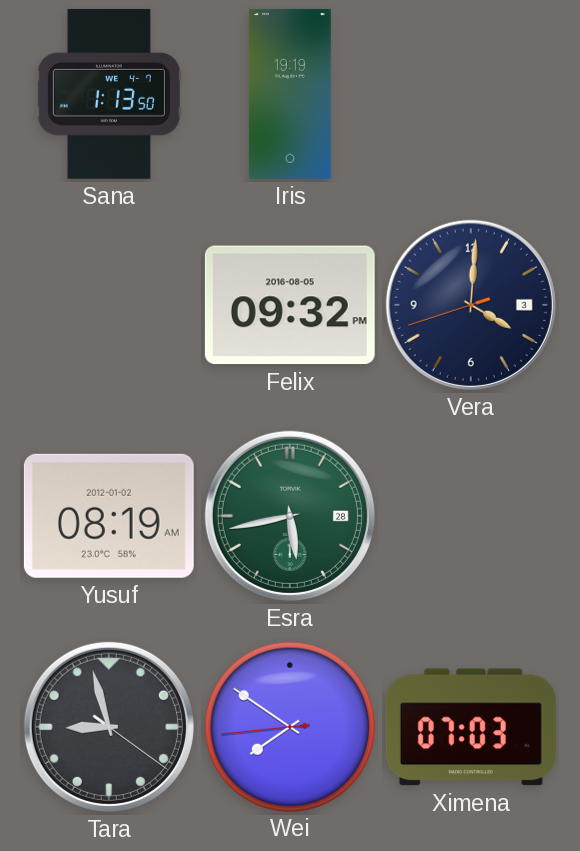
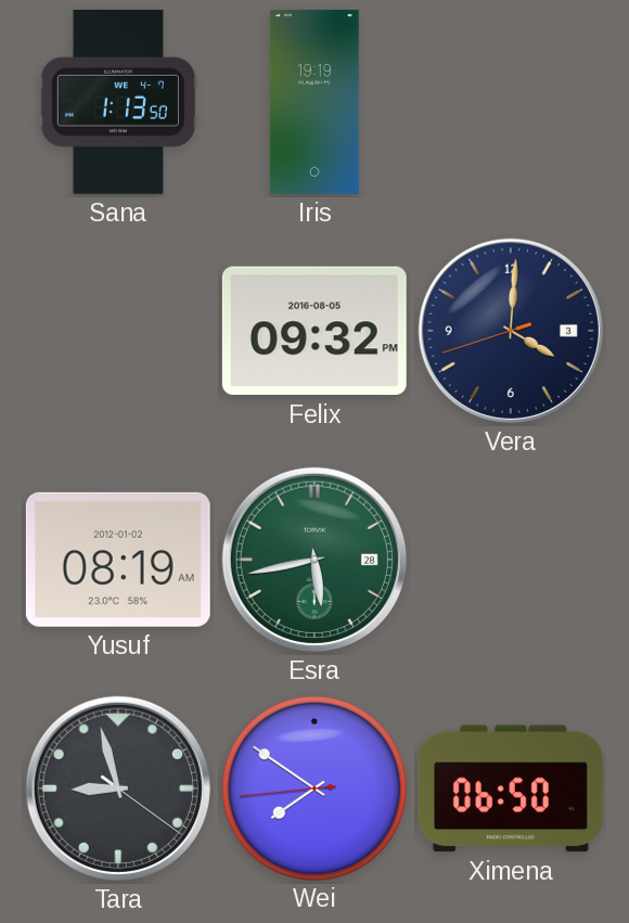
Ximena: 07:03 -> 06:50 (511, 789)
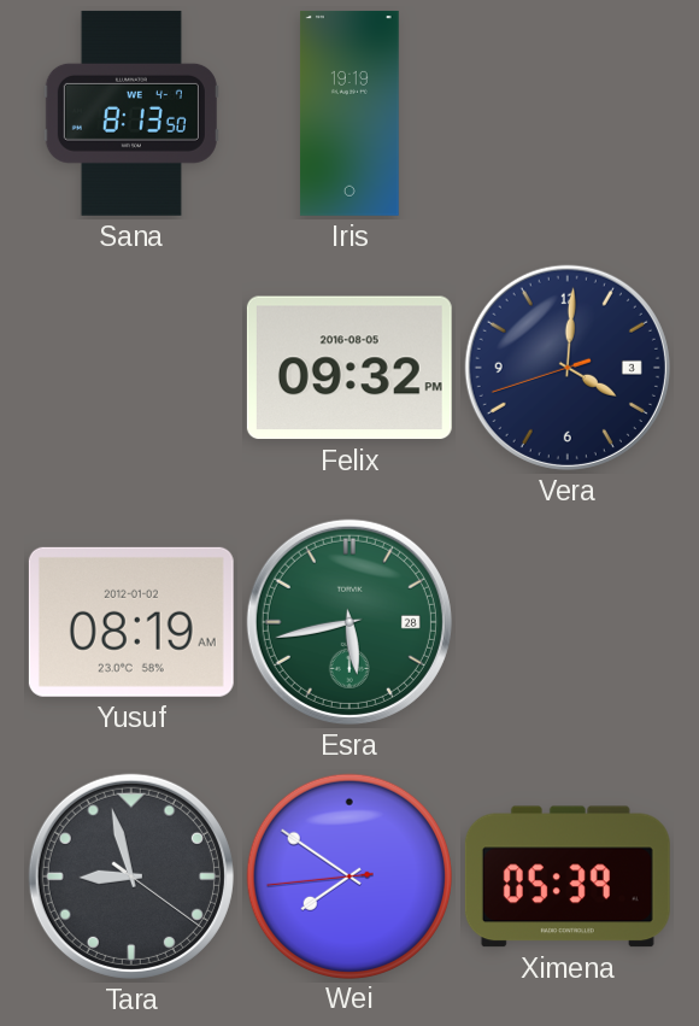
Sana: 1:13 -> 8:13 (131, 113)
Ximena: 06:50 -> 05:39 (568, 877)
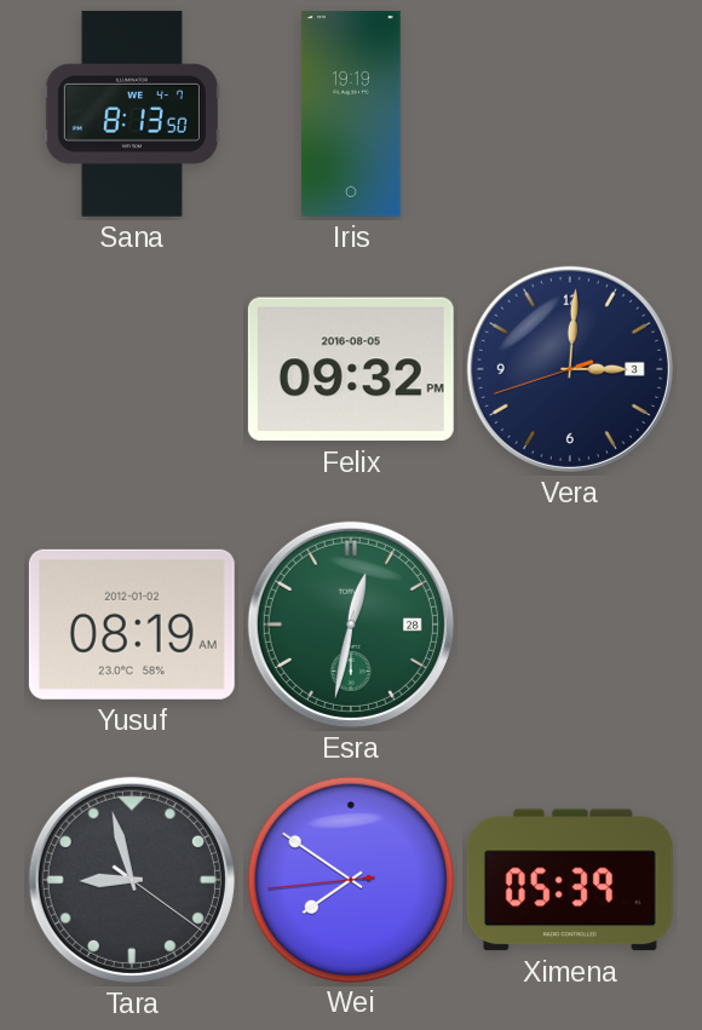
Vera: 4:00 -> 3:00 (570, 369)
Esra: 5:43 -> 12:32 (351, 625)
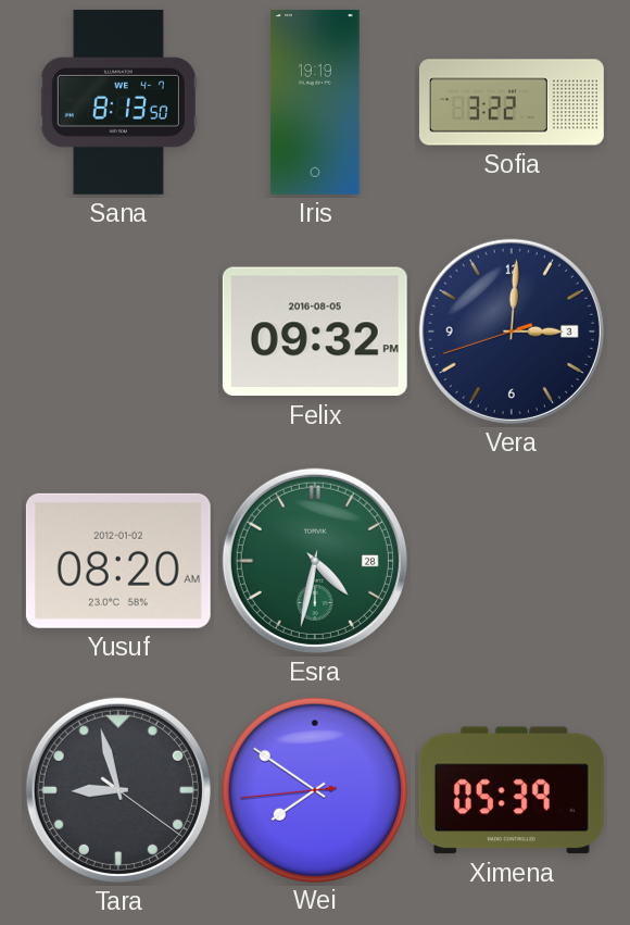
Sofia: none -> 3:22 (512, 102)
Yusuf: 08:19 -> 08:20 (118, 561)
Esra: 12:32 -> 4:32 (315, 561)
